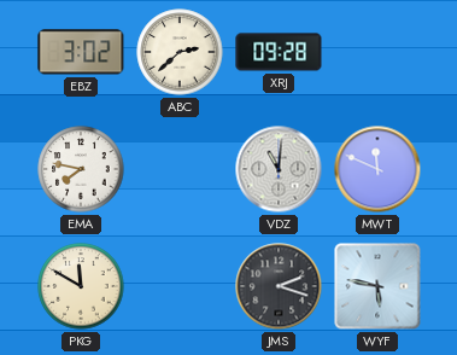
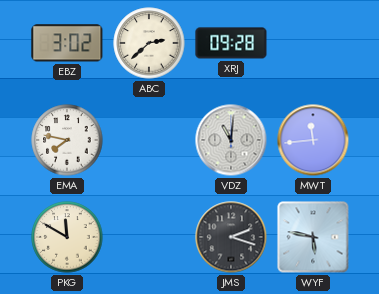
MWT: 11:49 -> 11:44 (313, 140)
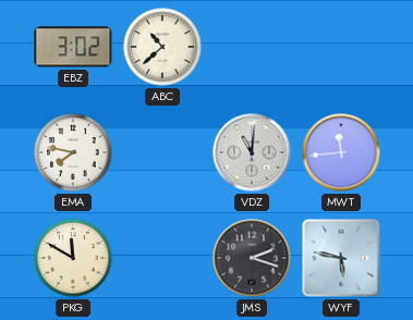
ABC: 2:38 -> 10:38 (162, 47)
XRJ: 09:28 -> none (231, 43)
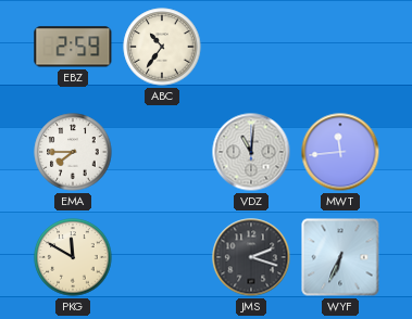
EBZ: 3:02 -> 2:59 (73, 47)
ABC: 10:38 -> 10:36 (162, 47)
EMA: 7:47 -> 7:45 (73, 152)
WYF: 5:47 -> 6:34 (340, 257)
